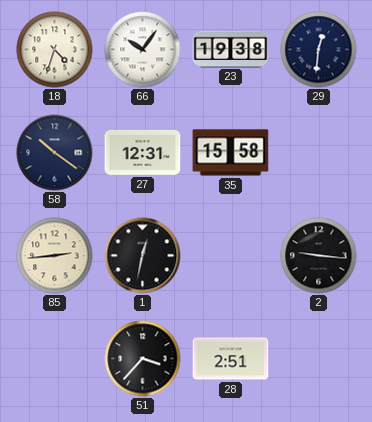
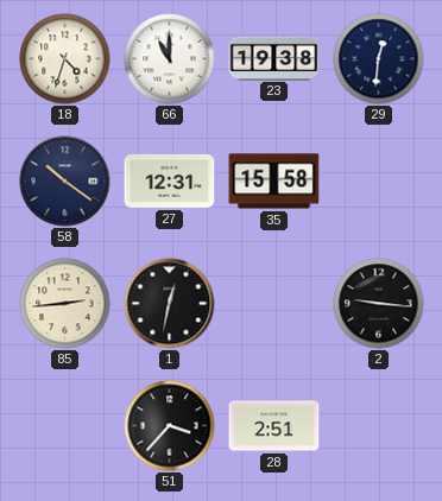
66: 10:06 -> 11:00 (170, 59)
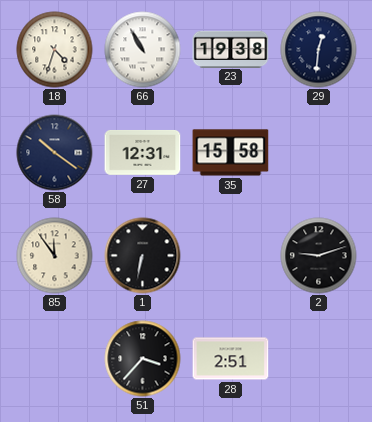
66: 11:00 -> 10:55 (143, 50)
85: 2:44 -> 11:54 (55, 256)
1: 12:32 -> 6:32 (143, 256)
2: 9:16 -> 9:12 (319, 256)
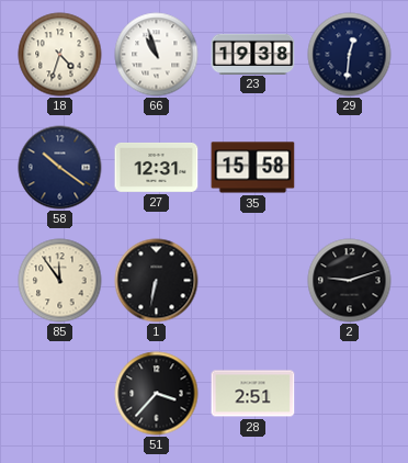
66: 10:55 -> 10:57 (157, 55)
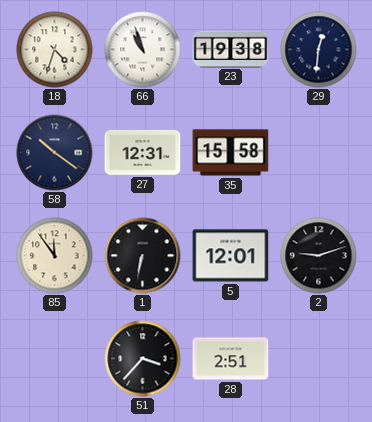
5: none -> 12:01 (231, 256)
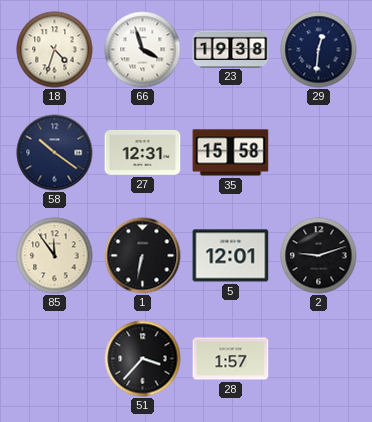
66: 10:57 -> 3:57 (143, 50)
28: 2:51 -> 1:57 (231, 359)
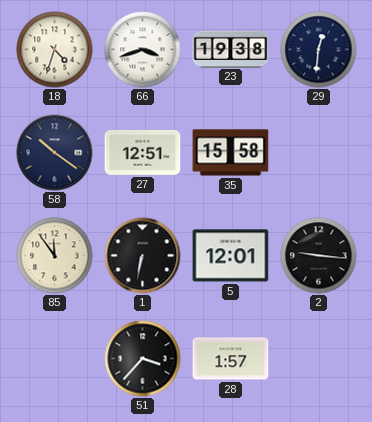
66: 3:57 -> 3:42 (143, 50)
27: 12:31 -> 12:51 (143, 153)
2: 9:12 -> 9:16 (319, 256)
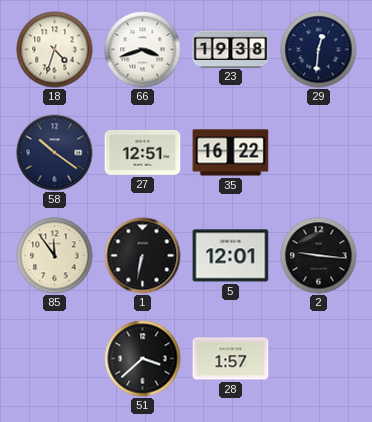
35: 15:58 -> 16:22 (231, 153)
51: 3:37 -> 3:38 (143, 359)
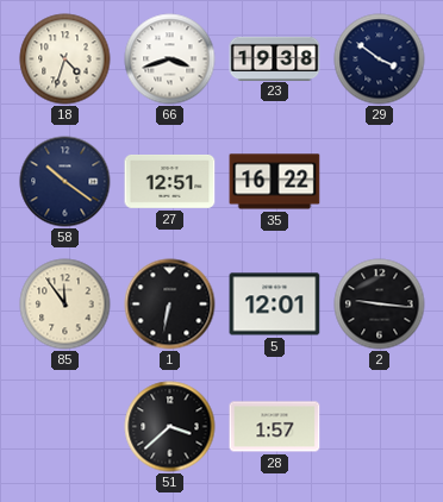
29: 12:31 -> 3:51 (380, 59)
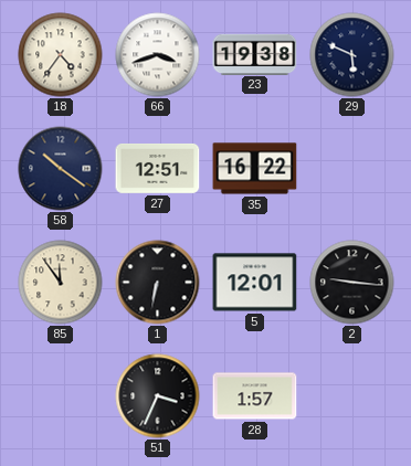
18: 4:33 -> 4:36 (61, 55)
29: 3:51 -> 5:49 (352, 55)
51: 3:38 -> 3:34 (158, 396)
